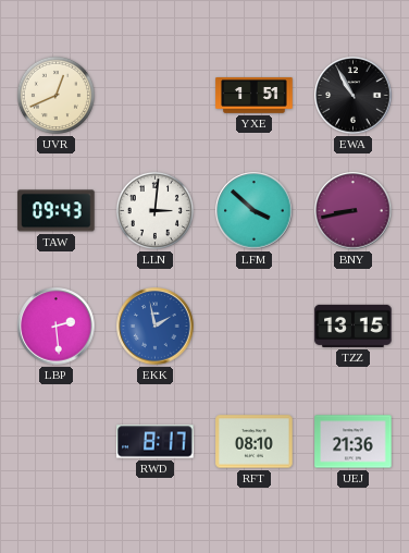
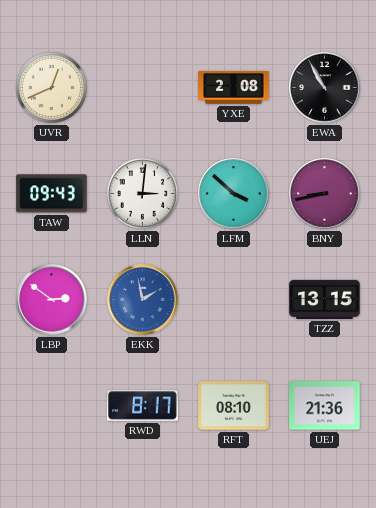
YXE: 1:51 -> 2:08 (234, 88)
LBP: 2:29 -> 2:51 (52, 300)
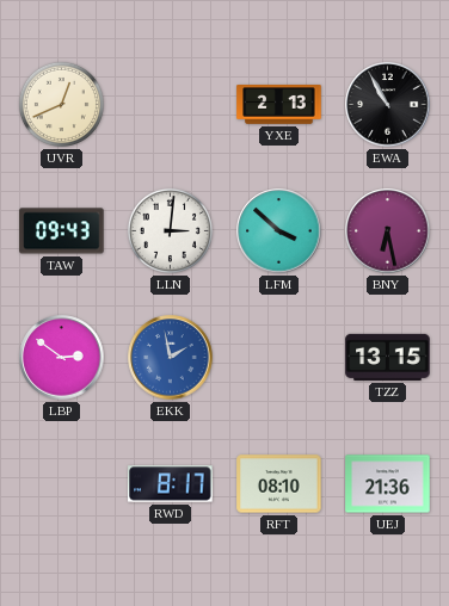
YXE: 2:08 -> 2:13 (279, 105)
BNY: 8:43 -> 6:28 (388, 231)
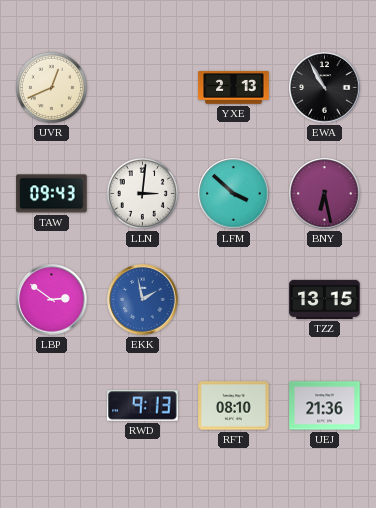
RWD: 8:17 -> 9:13 (143, 406)
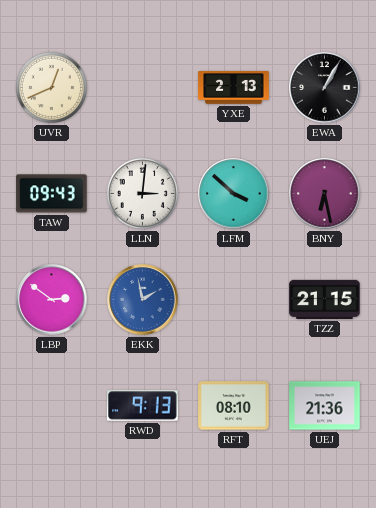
EWA: 10:55 -> 1:05 (325, 88)
TZZ: 13:15 -> 21:15 (325, 299)
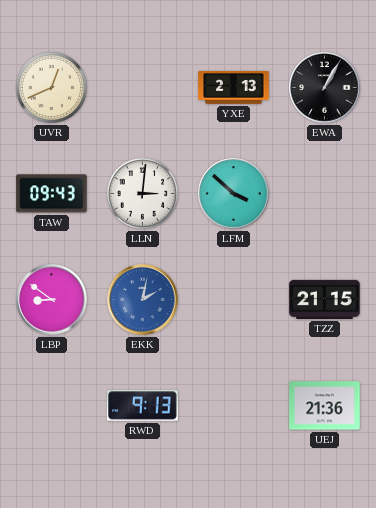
BNY: 6:28 -> none (325, 194)
LBP: 2:51 -> 8:51 (52, 300)
EKK: 1:58 -> 2:02 (143, 300)
RFT: 08:10 -> none (234, 406)
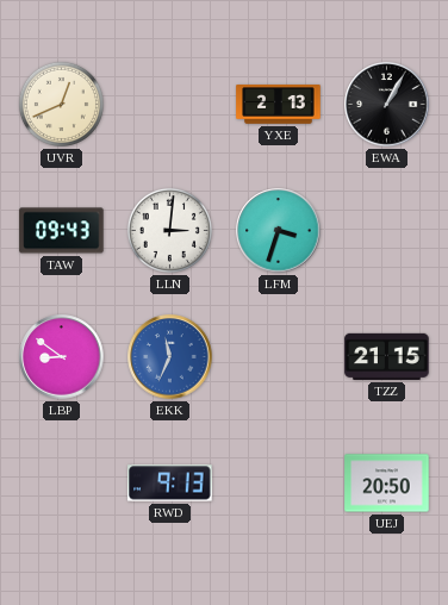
LFM: 3:52 -> 3:33 (279, 231)
EKK: 2:02 -> 11:34 (170, 357)
UEJ: 21:36 -> 20:50 (387, 484)
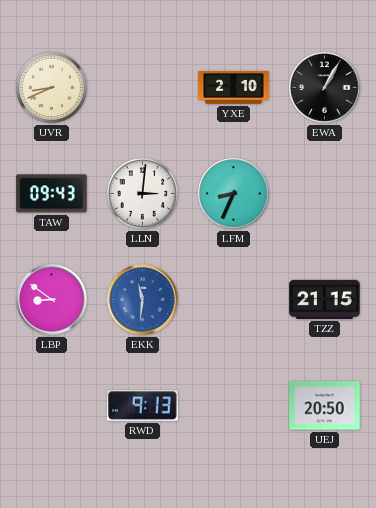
UVR: 12:41 -> 8:41 (51, 87)
YXE: 2:13 -> 2:10 (234, 88)
LFM: 3:33 -> 8:34 (234, 194)
EKK: 11:34 -> 11:31 (143, 300)
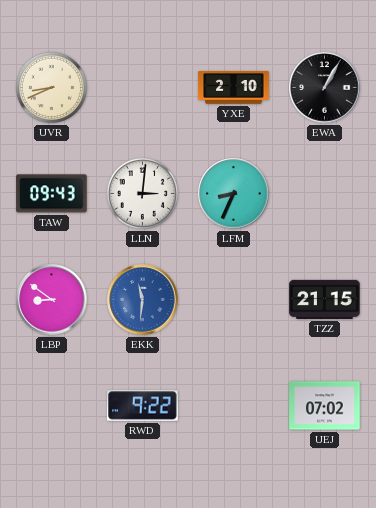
RWD: 9:13 -> 9:22 (143, 406)
UEJ: 20:50 -> 07:02 (325, 406)
